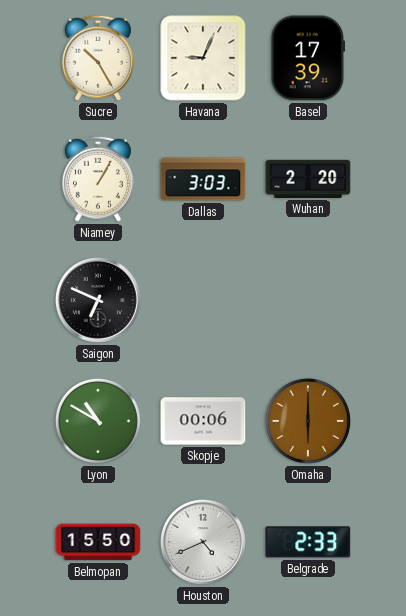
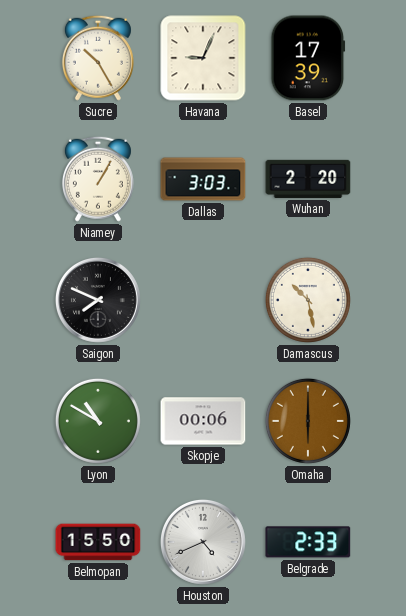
Saigon: 6:49 -> 7:49 (98, 300)
Damascus: none -> 10:28 (308, 300)
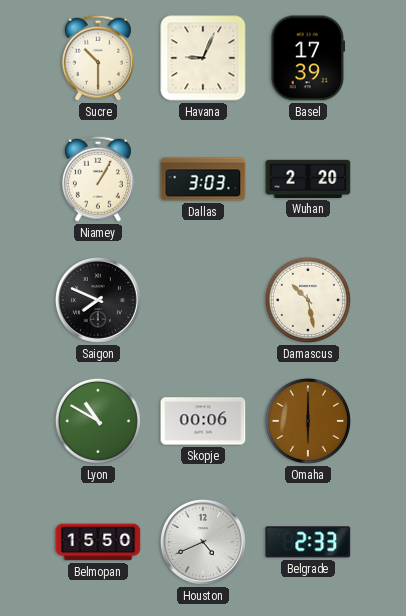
Sucre: 10:25 -> 10:30 (98, 58)
